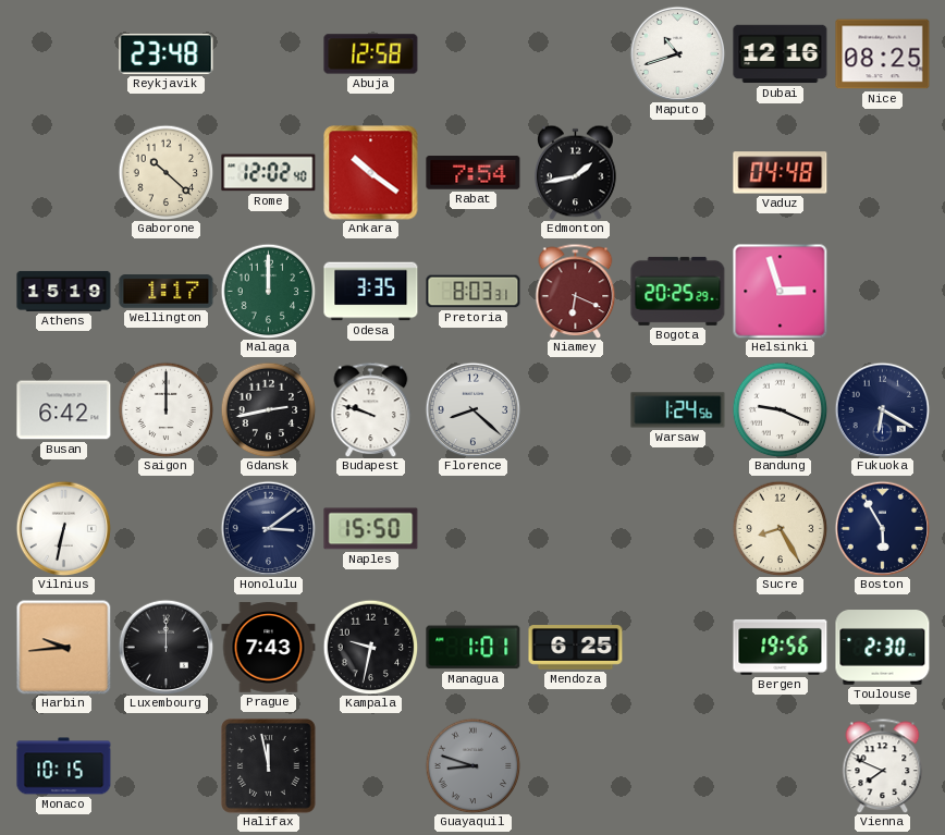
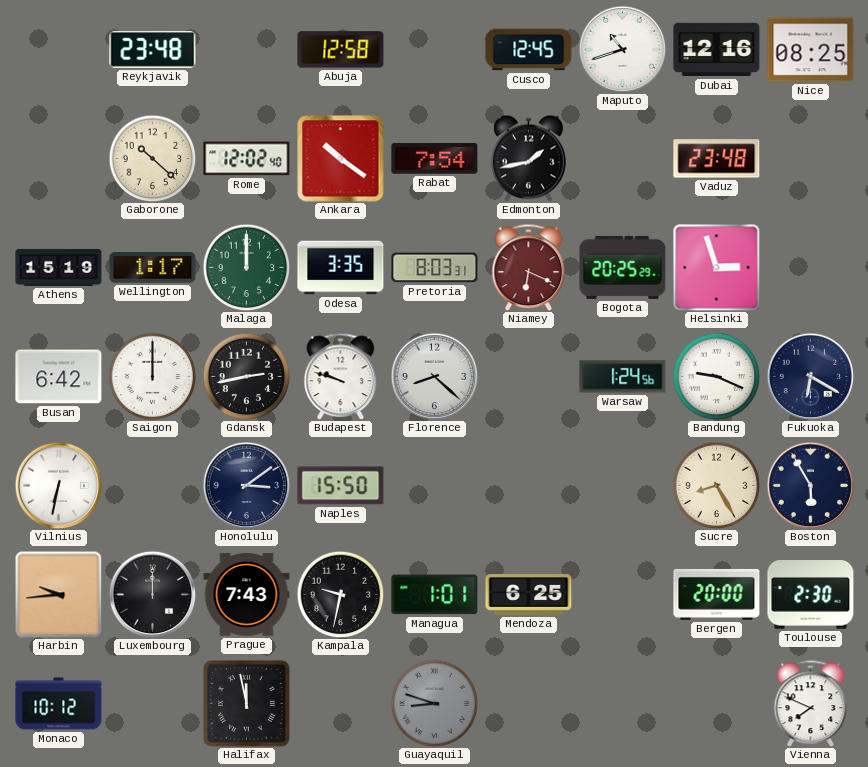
Cusco: none -> 12:45 (529, 50)
Vaduz: 04:48 -> 23:48 (717, 159)
Bergen: 19:56 -> 20:00 (717, 594)
Monaco: 10:15 -> 10:12 (59, 704)
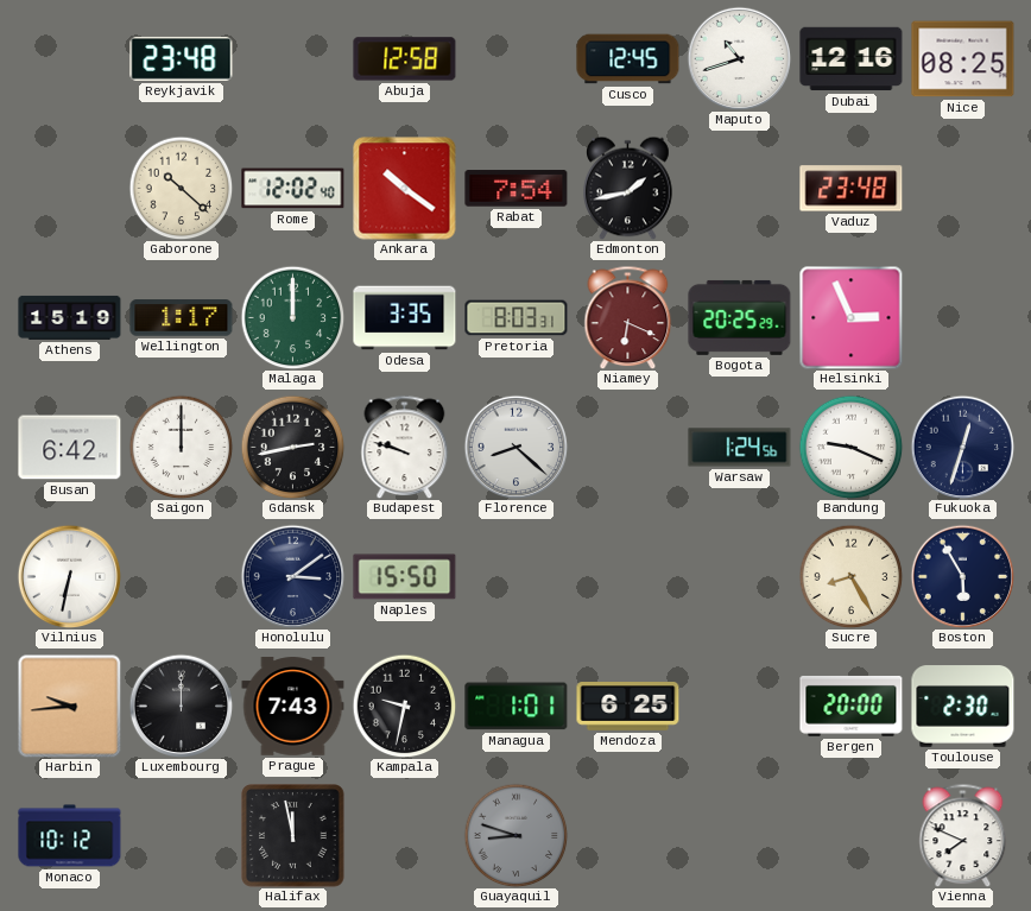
Helsinki: 2:57 -> 2:56 (850, 317)
Fukuoka: 6:20 -> 12:33 (962, 447)
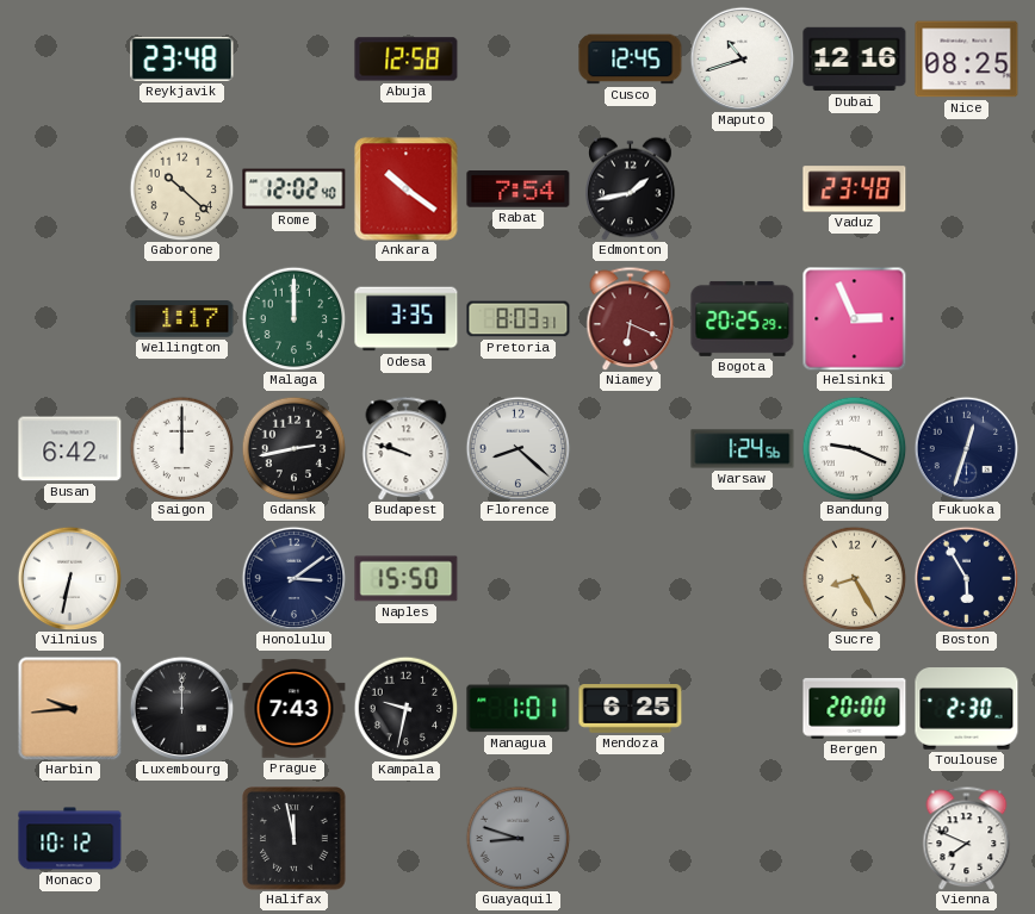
Athens: 15:19 -> none (70, 317)
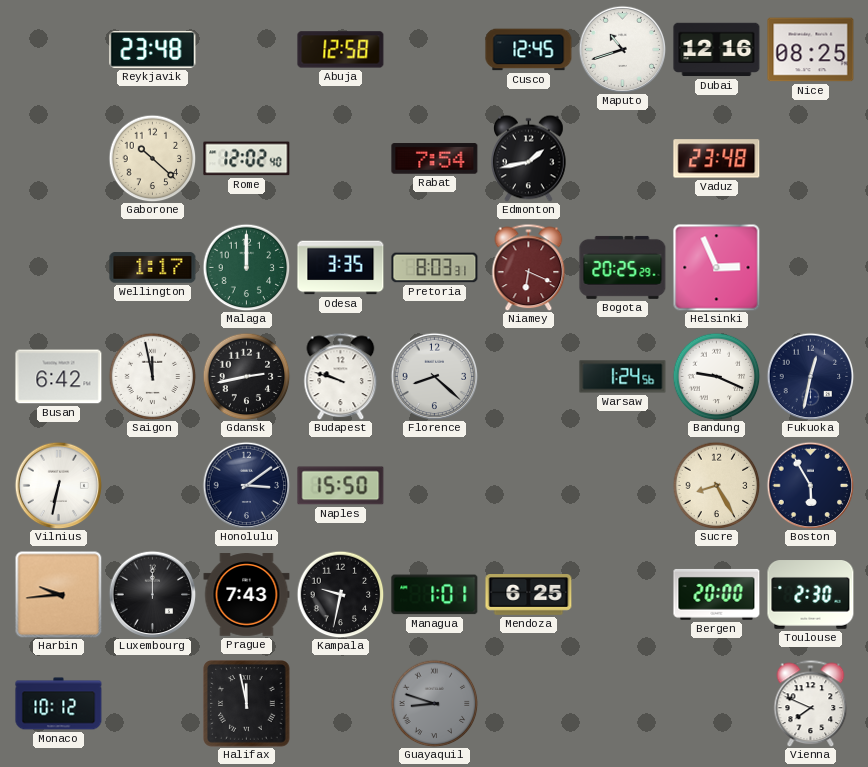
Ankara: 10:21 -> none (407, 189)
Saigon: 12:00 -> 11:58 (152, 376)
Fukuoka: 12:33 -> 12:32 (810, 376)
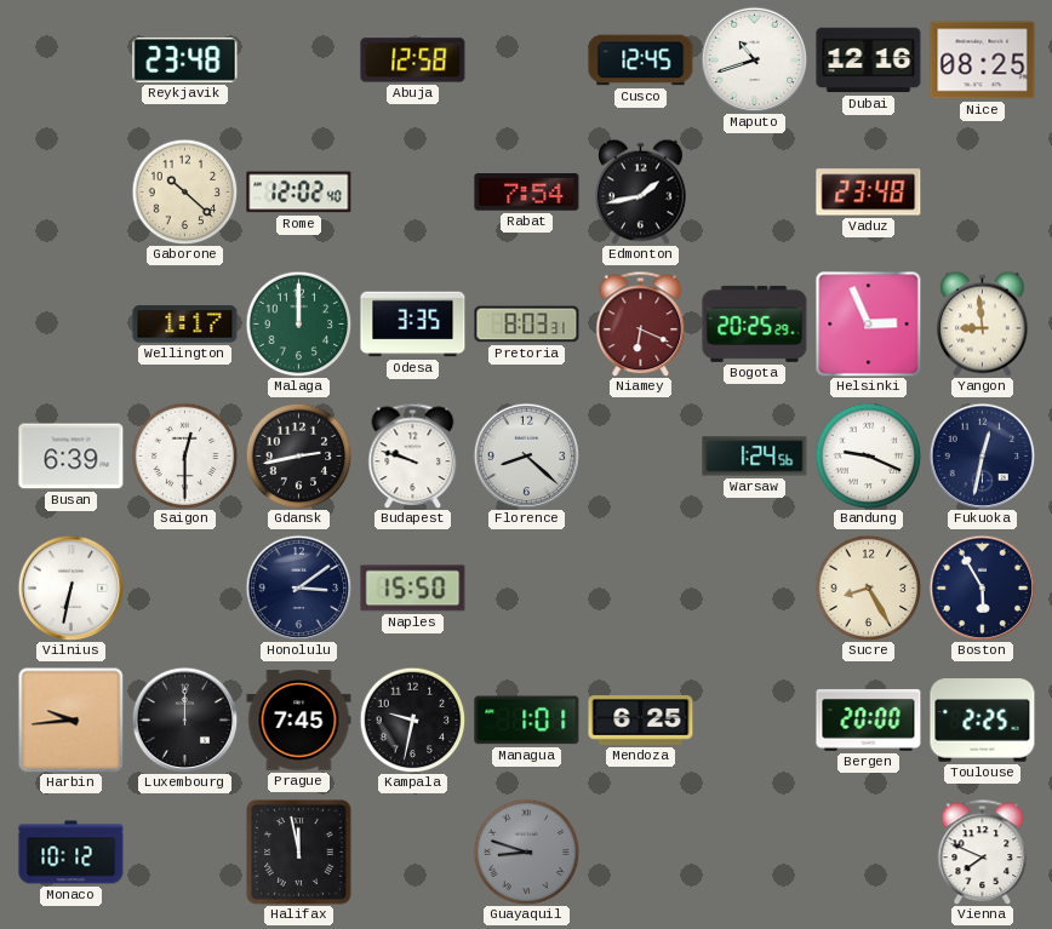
Yangon: none -> 8:59 (983, 323)
Busan: 6:42 -> 6:39 (72, 457)
Saigon: 11:58 -> 12:30 (184, 455)
Prague: 7:43 -> 7:45 (299, 721)
Toulouse: 2:30 -> 2:25 (983, 721)
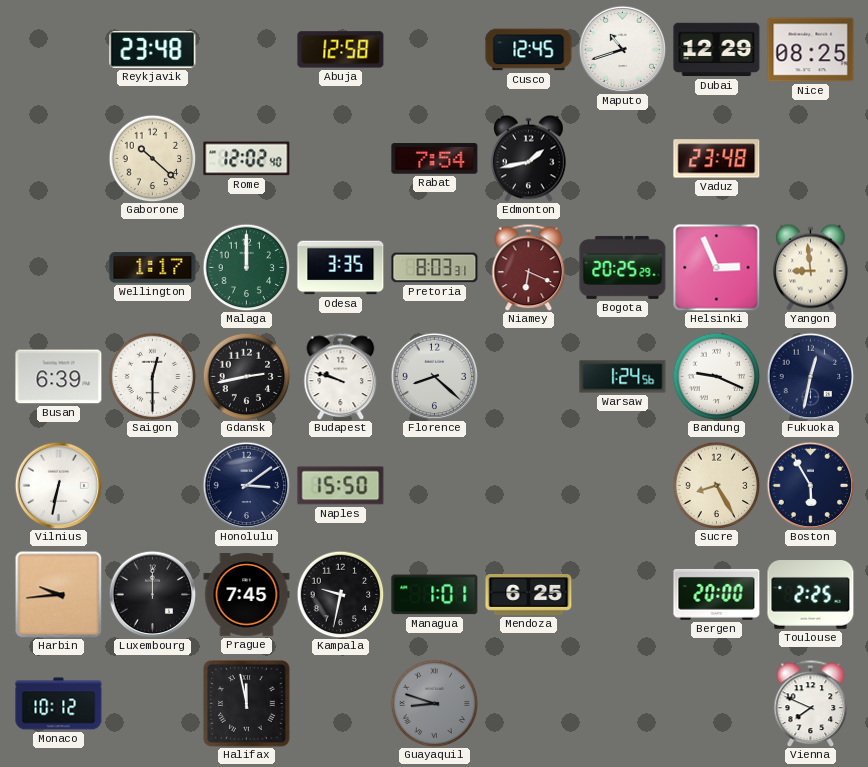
Dubai: 12:16 -> 12:29 (717, 50)
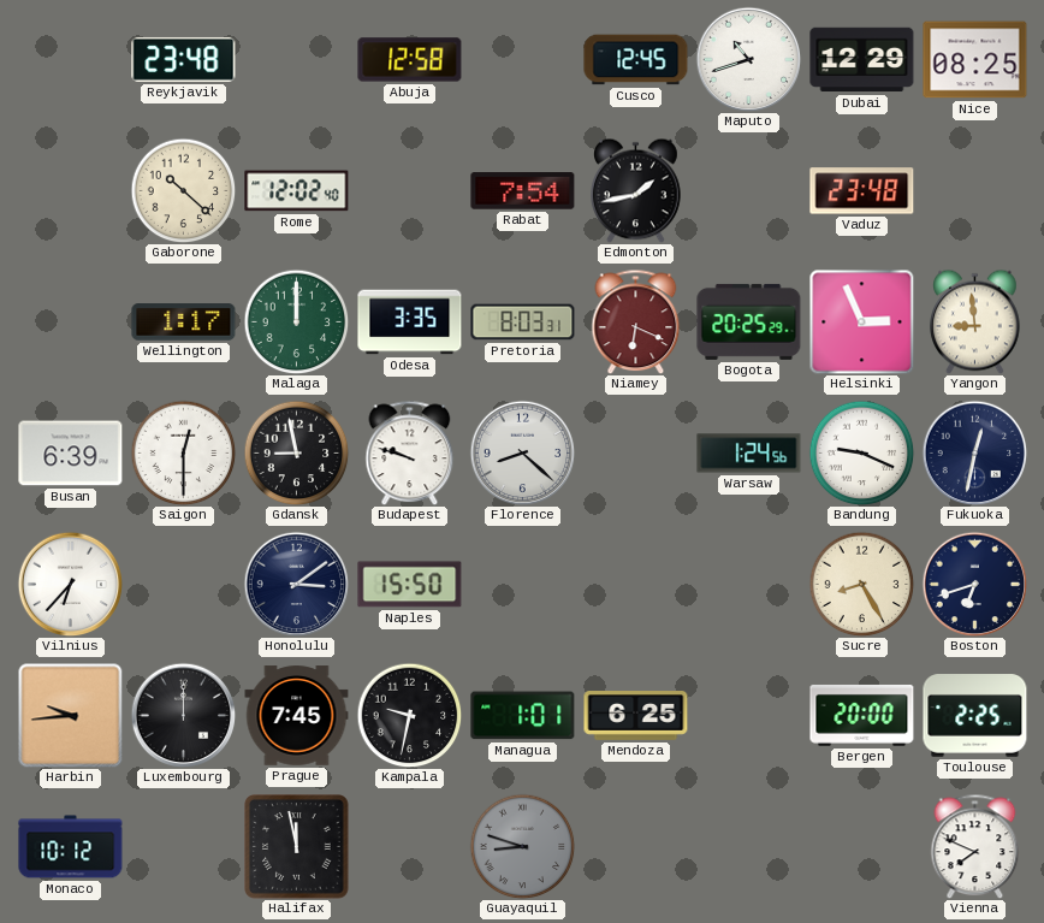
Gdansk: 2:43 -> 8:58 (296, 452)
Vilnius: 6:32 -> 6:37 (70, 584)
Boston: 5:55 -> 6:42 (974, 584)
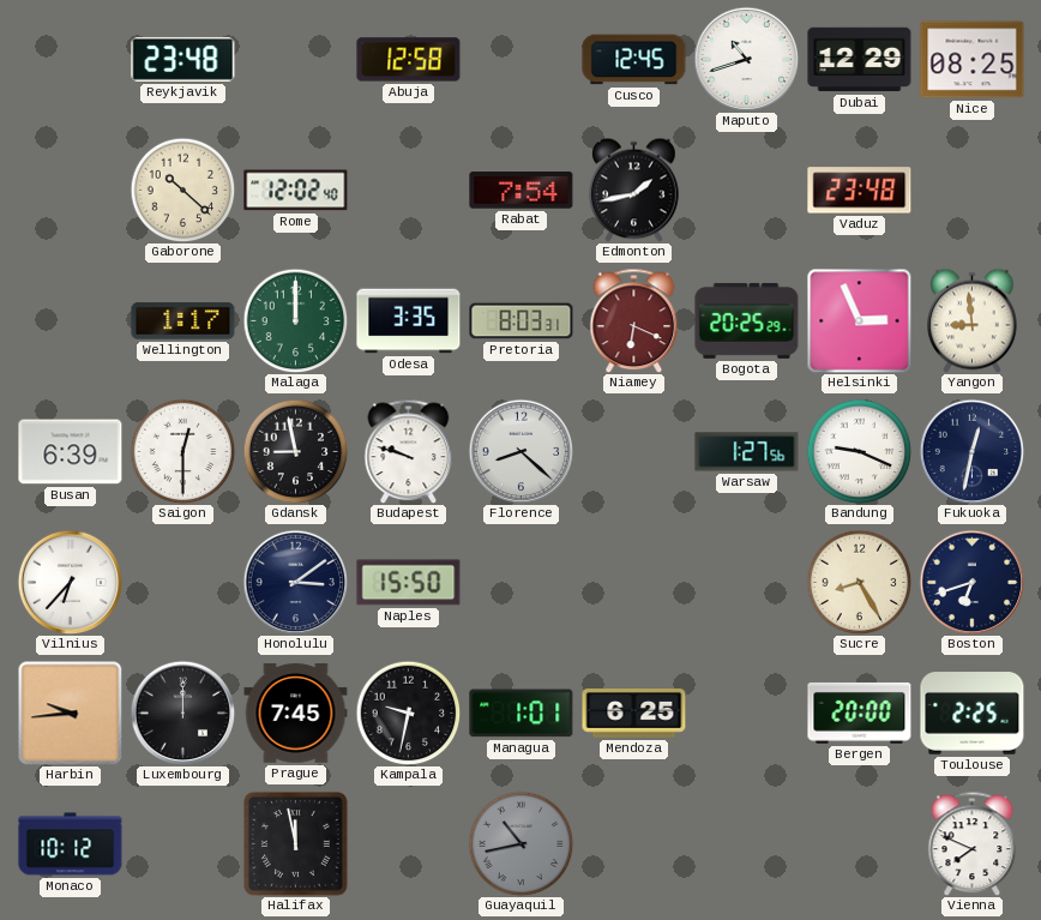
Warsaw: 1:24 -> 1:27 (747, 452)
Guayaquil: 8:48 -> 10:43 (520, 843)
